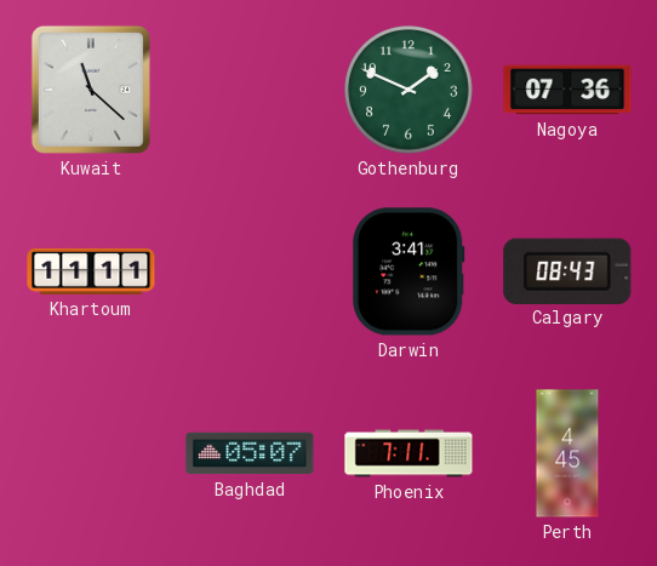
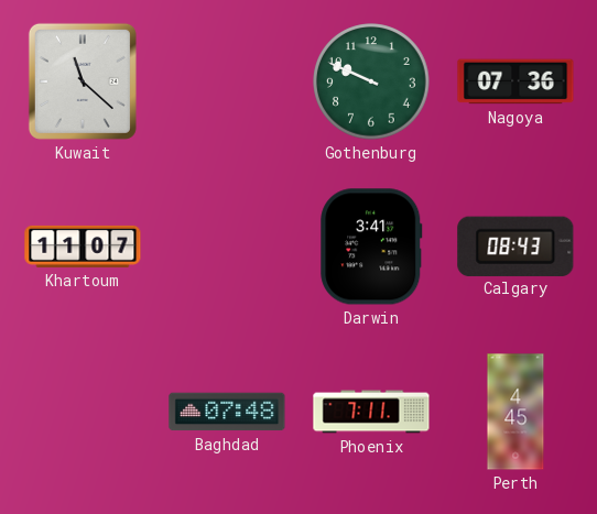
Gothenburg: 1:49 -> 9:49 (371, 81)
Khartoum: 11:11 -> 11:07 (83, 247)
Baghdad: 05:07 -> 07:48 (227, 412)
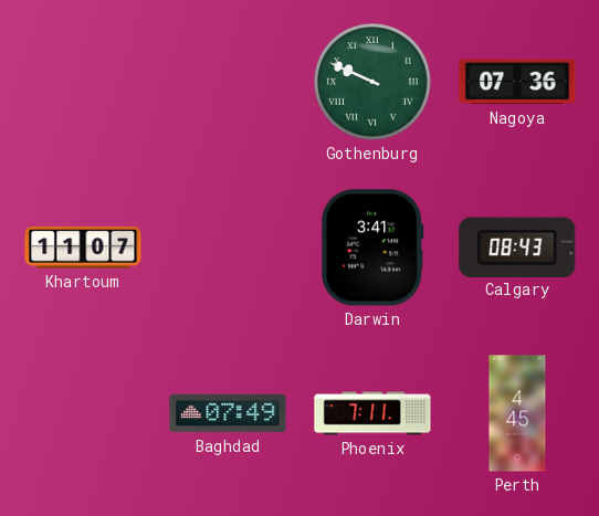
Kuwait: 11:22 -> none (83, 81)
Gothenburg numerals: Arabic -> Roman (372, 82)
Baghdad: 07:48 -> 07:49 (228, 413)
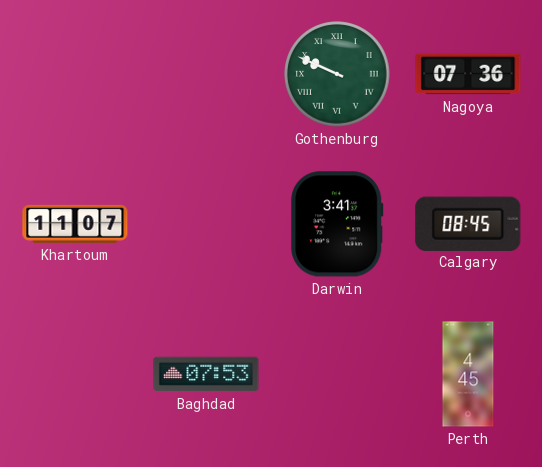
Calgary: 08:43 -> 08:45 (468, 223)
Baghdad: 07:49 -> 07:53 (206, 374)
Phoenix: 7:11 -> none (372, 413)
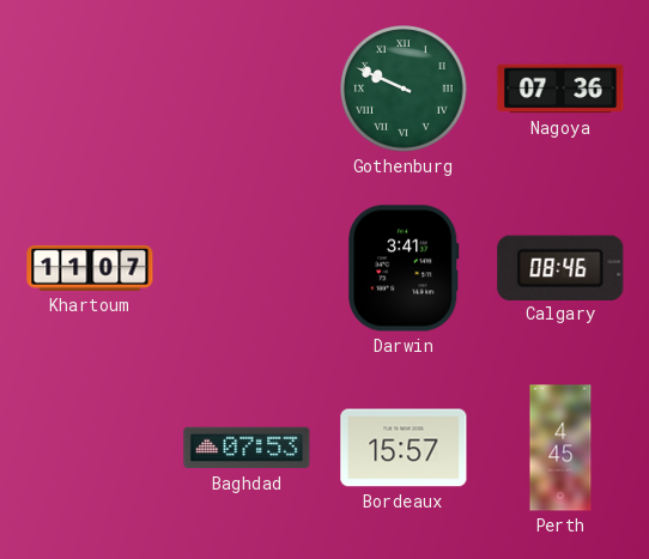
Calgary: 08:45 -> 08:46 (560, 267)
Bordeaux: none -> 15:57 (404, 448)
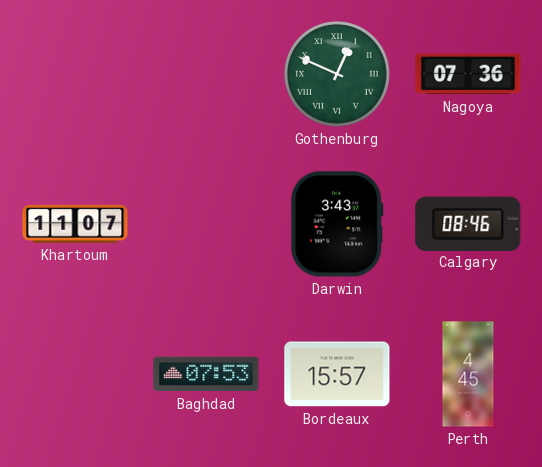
Gothenburg: 9:49 -> 12:49 (337, 74)
Darwin: 3:41 -> 3:43 (337, 224)
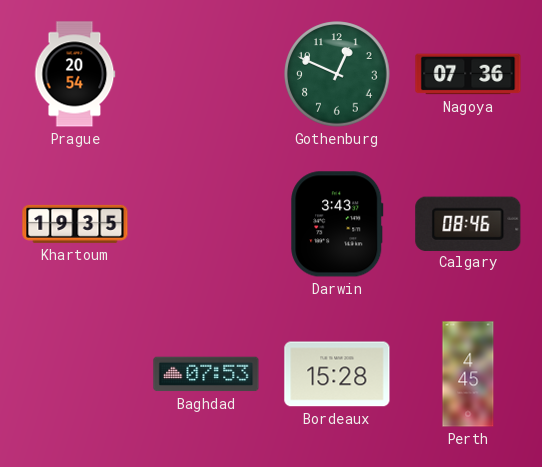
Prague: none -> 20:54 (75, 74)
Gothenburg numerals: Roman -> Arabic (337, 74)
Khartoum: 11:07 -> 19:35 (75, 224)
Bordeaux: 15:57 -> 15:28 (337, 374)
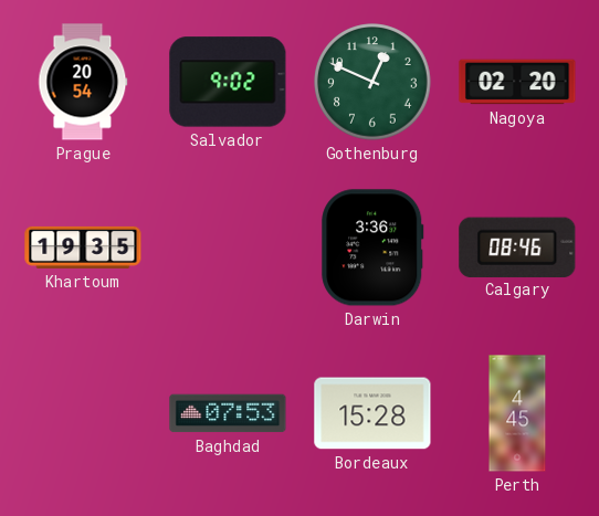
Salvador: none -> 9:02 (228, 82)
Nagoya: 07:36 -> 02:20 (517, 82)
Darwin: 3:43 -> 3:36 (372, 248)
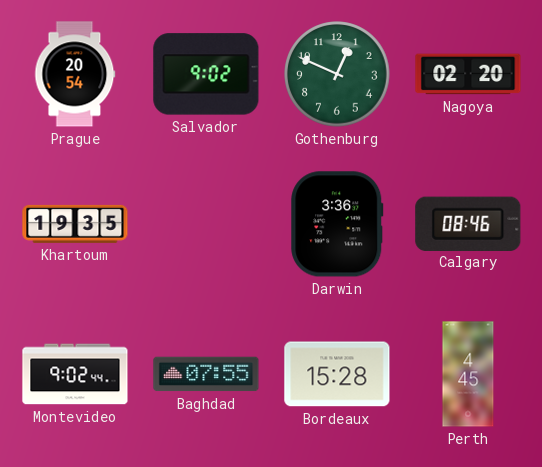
Montevideo: none -> 9:02 (75, 374)
Baghdad: 07:53 -> 07:55 (206, 374)
